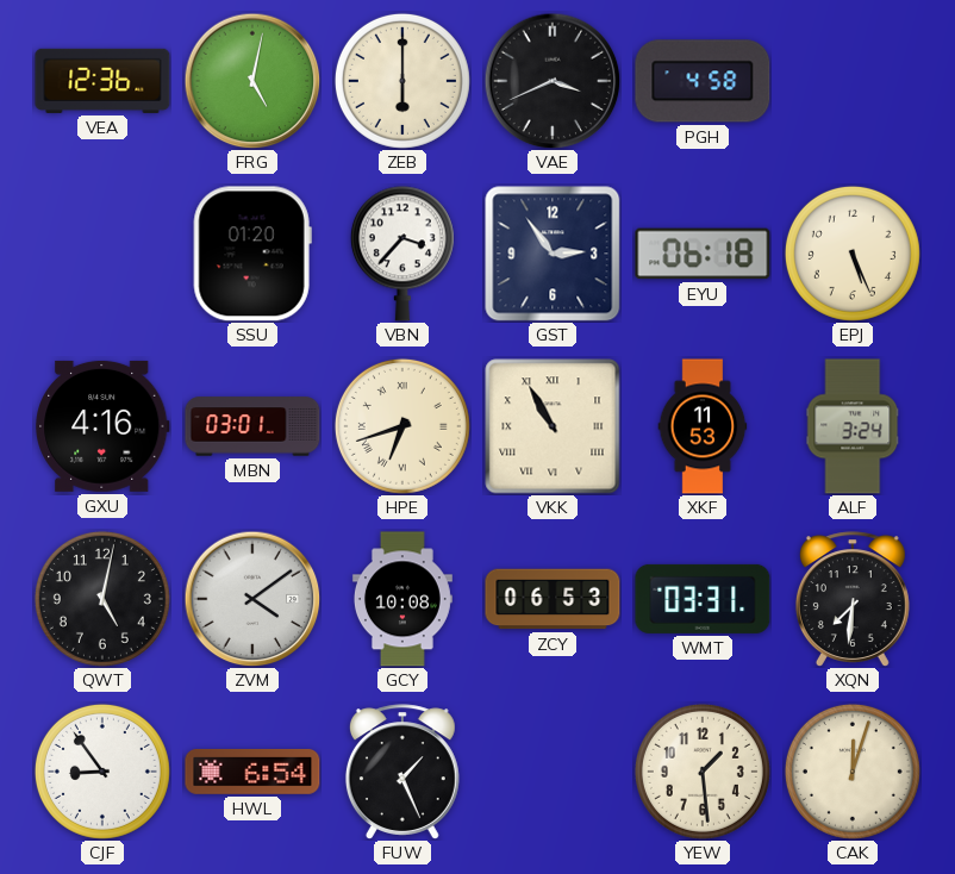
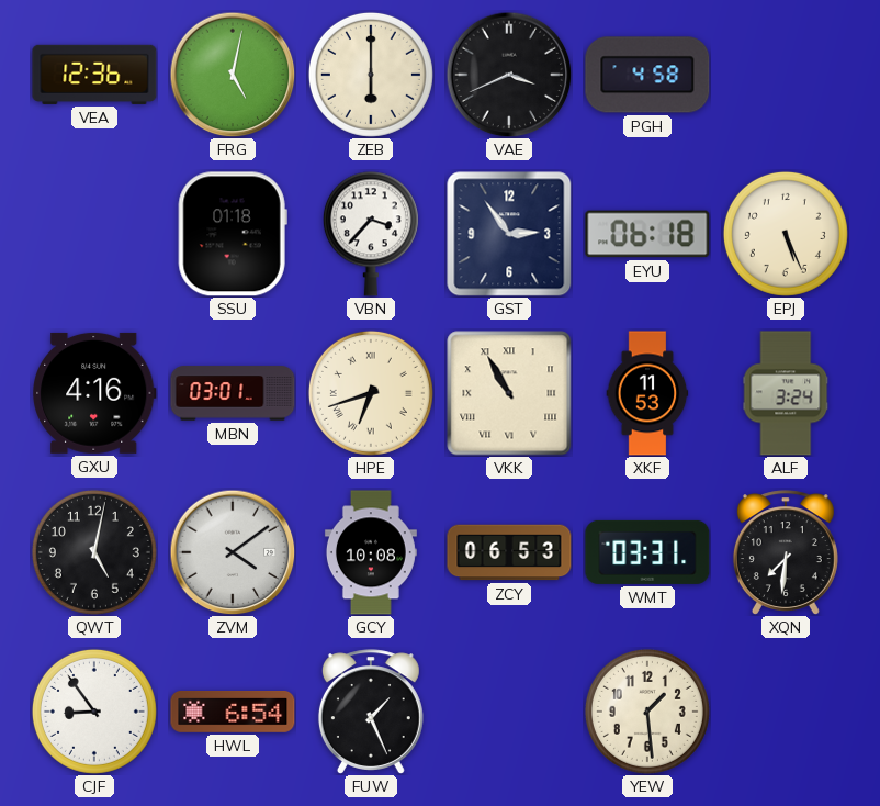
SSU: 01:20 -> 01:18 (233, 234)
CAK: 12:03 -> none (853, 772)
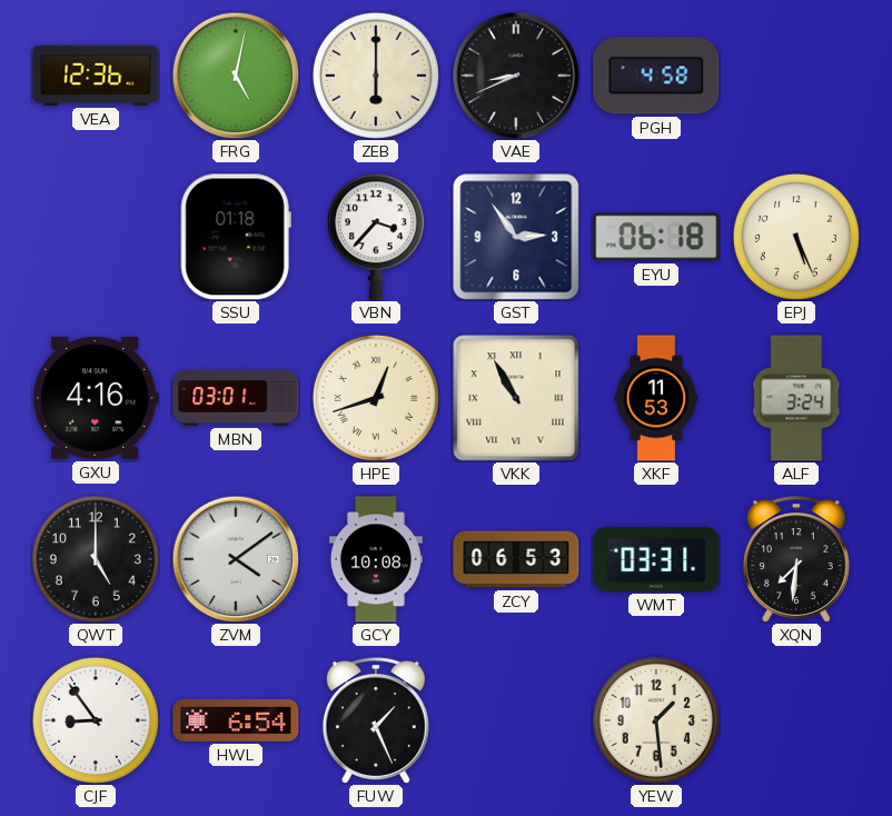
VAE: 3:41 -> 8:41 (516, 76)
HPE: 6:42 -> 12:42 (376, 398)
QWT: 5:02 -> 5:00 (96, 559)
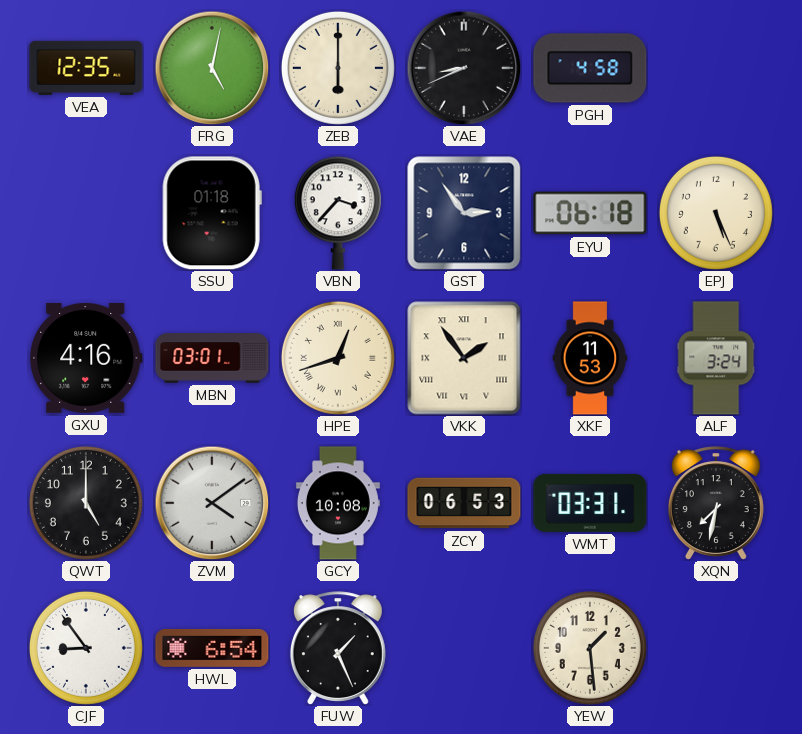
VEA: 12:36 -> 12:35 (86, 68)
VKK: 10:55 -> 1:54 (464, 358)
XQN: 7:31 -> 7:32 (716, 503)
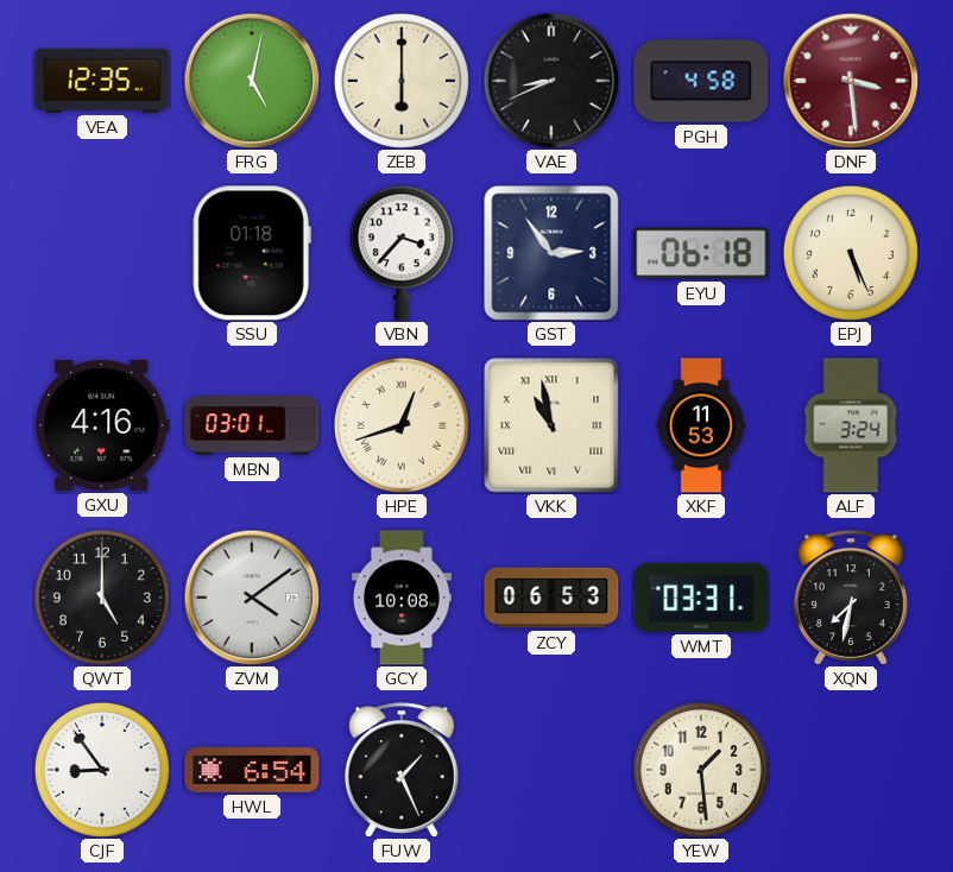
DNF: none -> 3:29 (851, 81)
VKK: 1:54 -> 10:58 (551, 425)
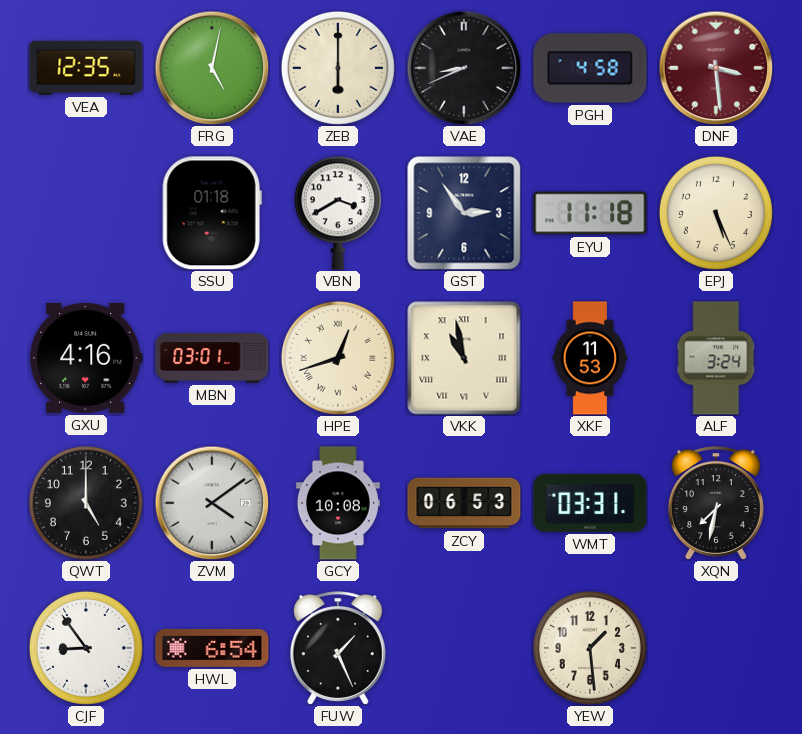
VBN: 3:37 -> 3:40 (338, 213)
EYU: 06:18 -> 11:18 (590, 213)
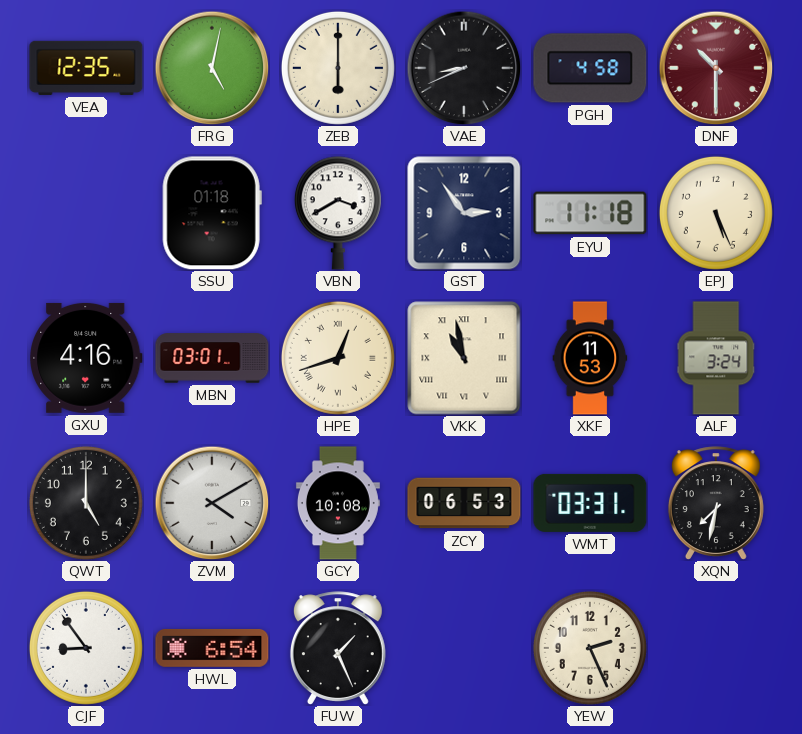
DNF: 3:29 -> 10:30 (716, 68)
ZVM: 4:09 -> 4:10 (212, 503)
YEW: 1:29 -> 2:26 (590, 648)
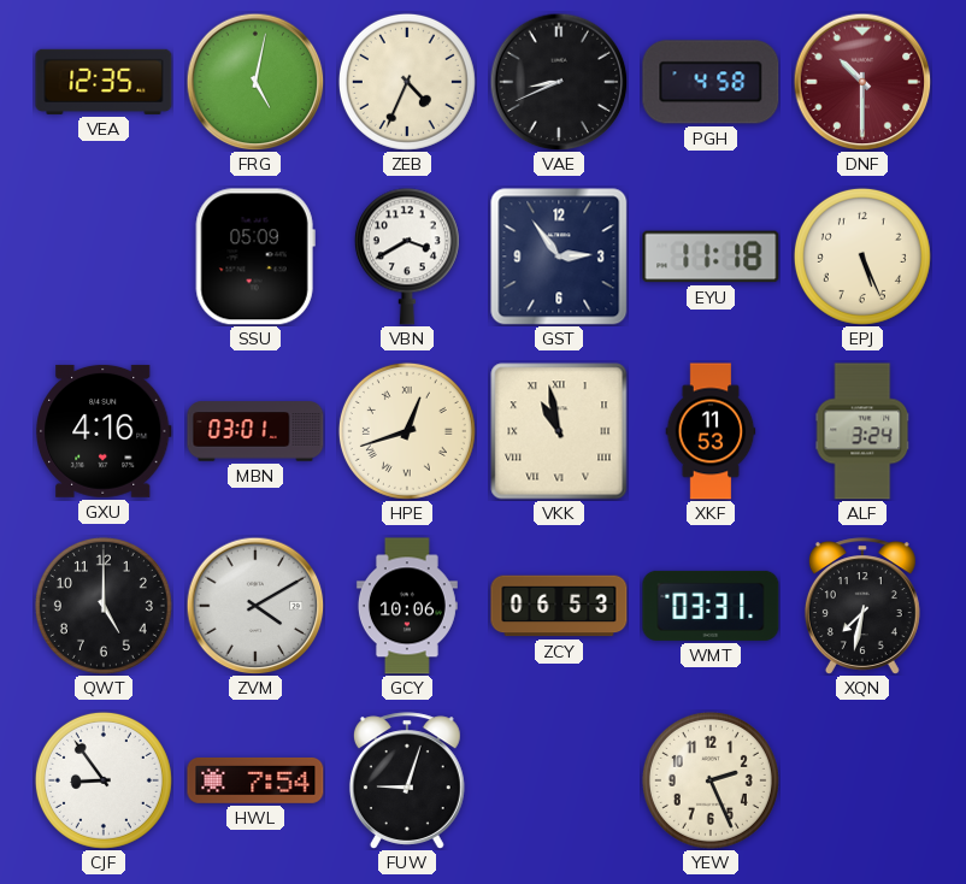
ZEB: 6:00 -> 4:34 (407, 82)
SSU: 01:18 -> 05:09 (255, 257)
GCY: 10:08 -> 10:06 (407, 606)
HWL: 6:54 -> 7:54 (255, 780)
FUW: 1:26 -> 9:03 (407, 780)
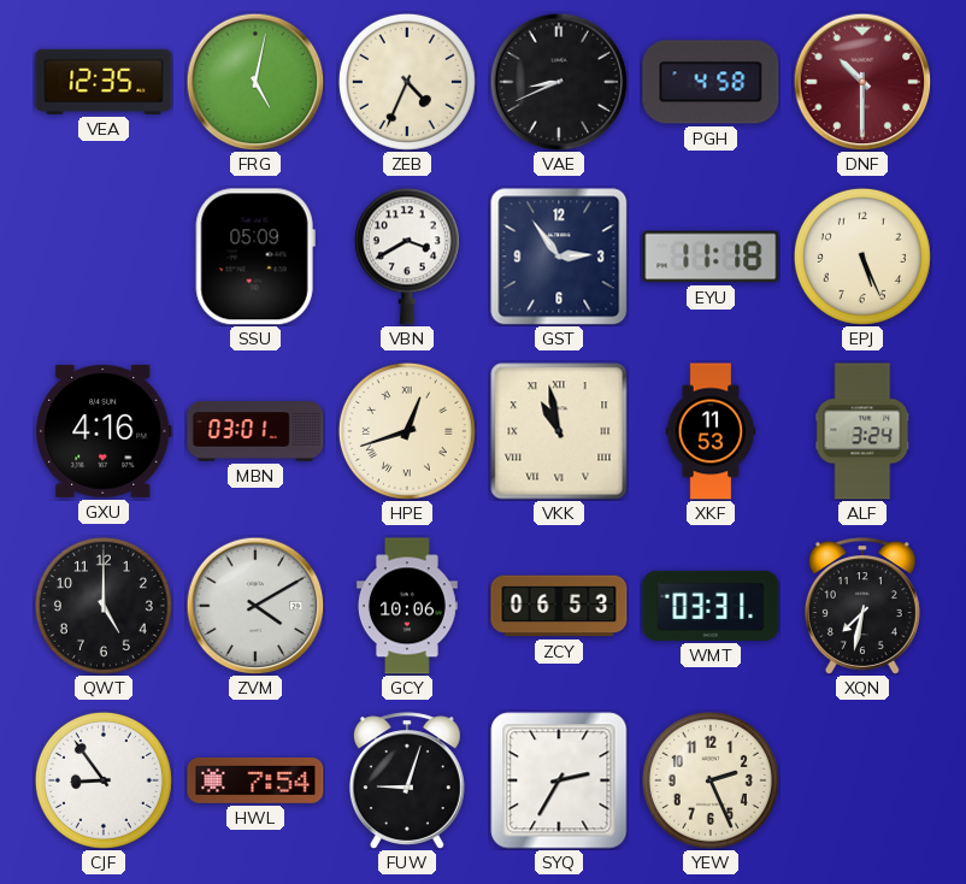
SYQ: none -> 2:35 (559, 780)
